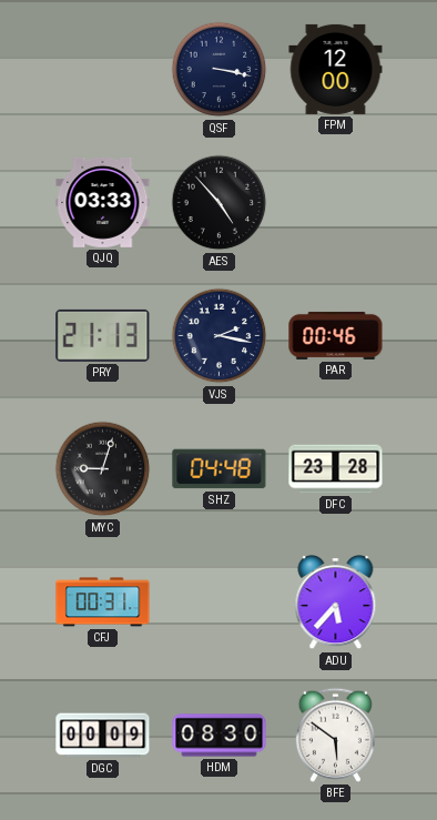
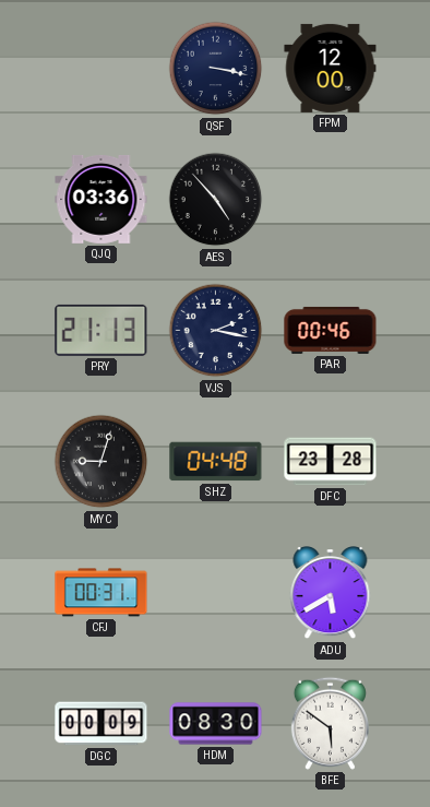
QJQ: 03:33 -> 03:36 (101, 199)
ADU: 5:37 -> 5:40 (331, 594)
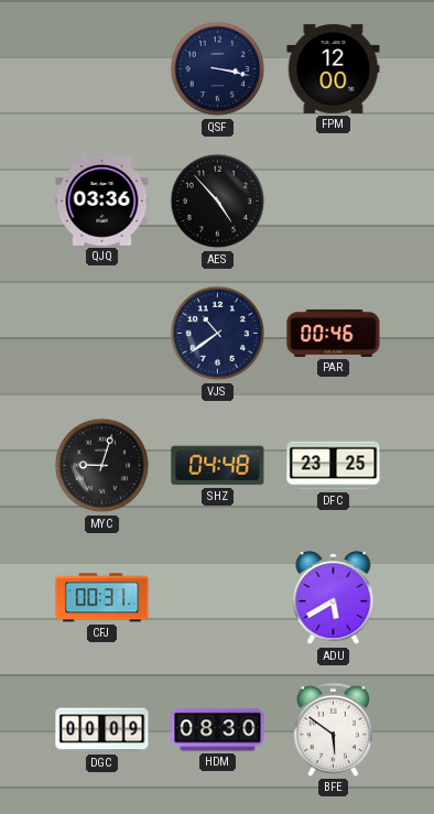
PRY: 21:13 -> none (101, 330)
VJS: 2:17 -> 10:39 (218, 334)
DFC: 23:28 -> 23:25 (334, 466)
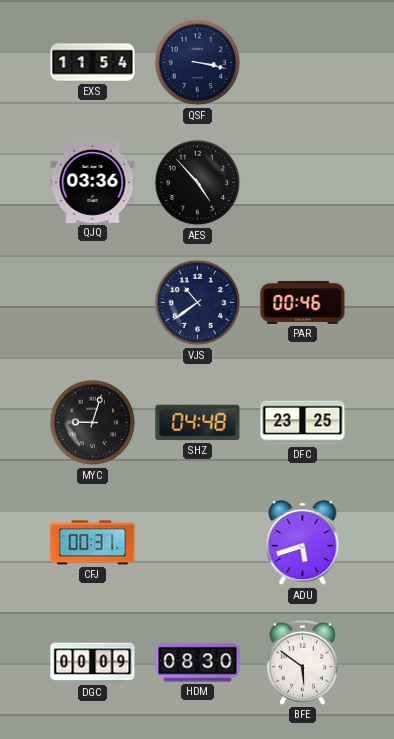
EXS: none -> 11:54 (93, 63)
FPM: 12:00 -> none (334, 68)
ADU: 5:40 -> 5:42 (303, 544)
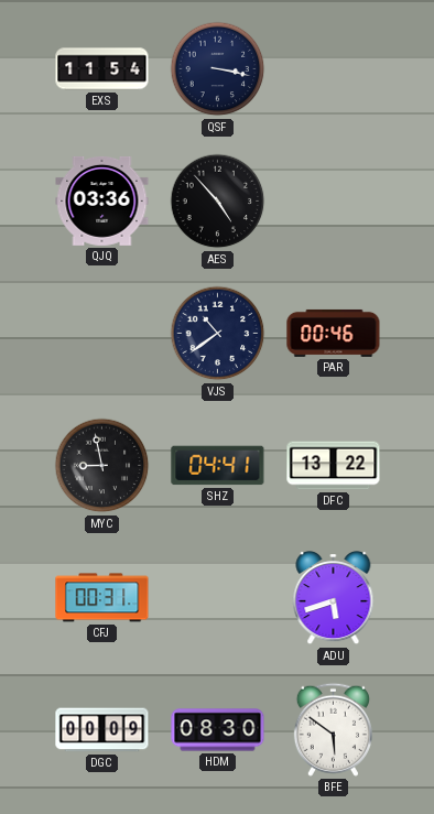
MYC: 9:03 -> 8:58 (102, 466)
SHZ: 04:48 -> 04:41 (218, 466)
DFC: 23:25 -> 13:22 (334, 466)
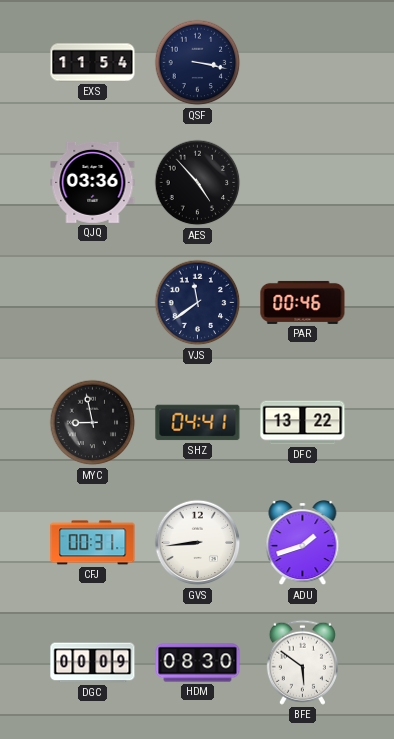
VJS: 10:39 -> 11:39 (198, 303)
GVS: none -> 8:44 (198, 543)
ADU: 5:42 -> 1:42 (303, 544)
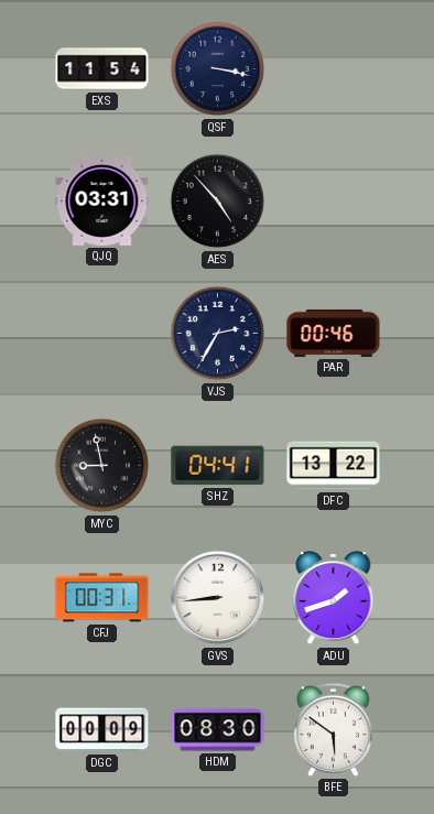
QJQ: 03:36 -> 03:31 (102, 200)
VJS: 11:39 -> 2:35 (218, 334)
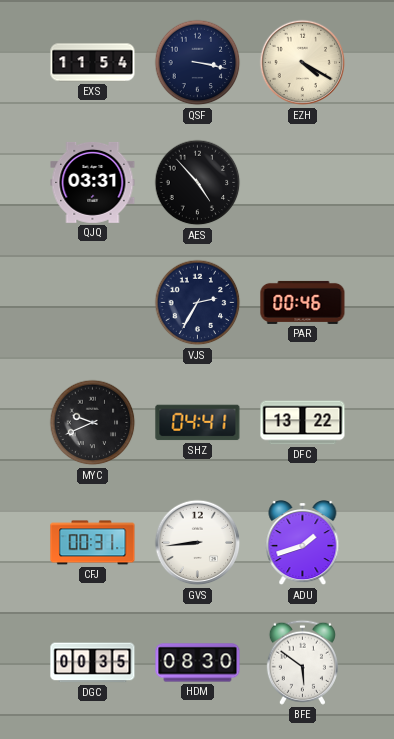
EZH: none -> 4:20 (303, 63)
MYC: 8:58 -> 9:41 (93, 423)
DGC: 00:09 -> 00:35 (93, 663)
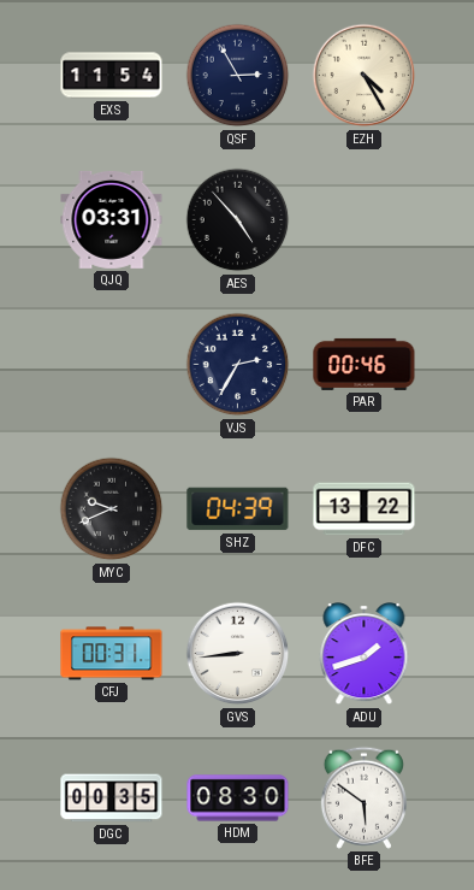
QSF: 3:17 -> 2:55 (238, 76)
EZH: 4:20 -> 4:25 (365, 76)
SHZ: 04:41 -> 04:39 (238, 509)
